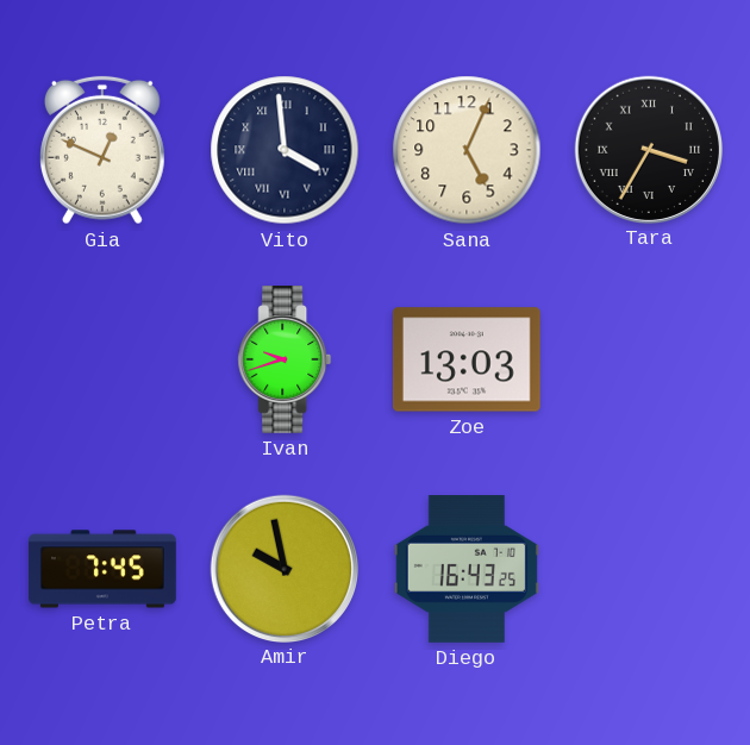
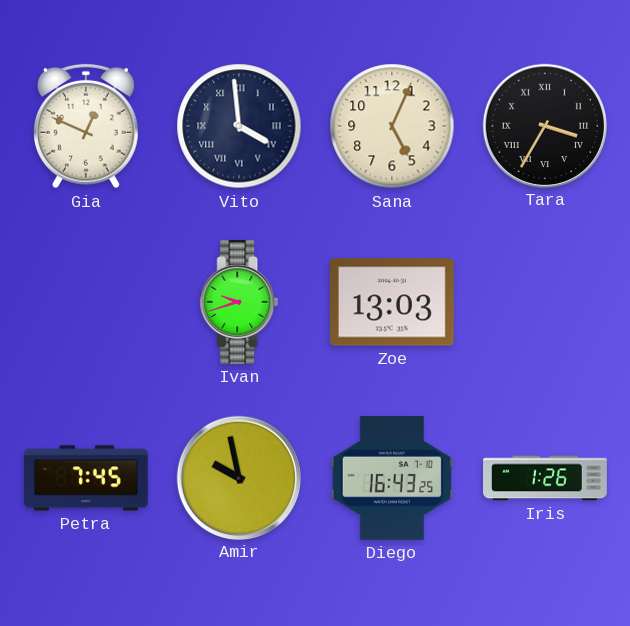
Iris: none -> 1:26 (545, 478)
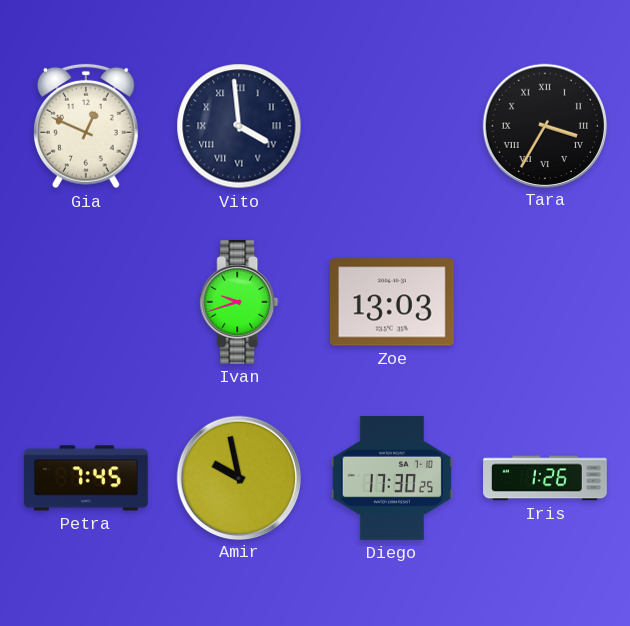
Sana: 5:04 -> none (392, 126)
Diego: 16:43 -> 17:30 (392, 479)
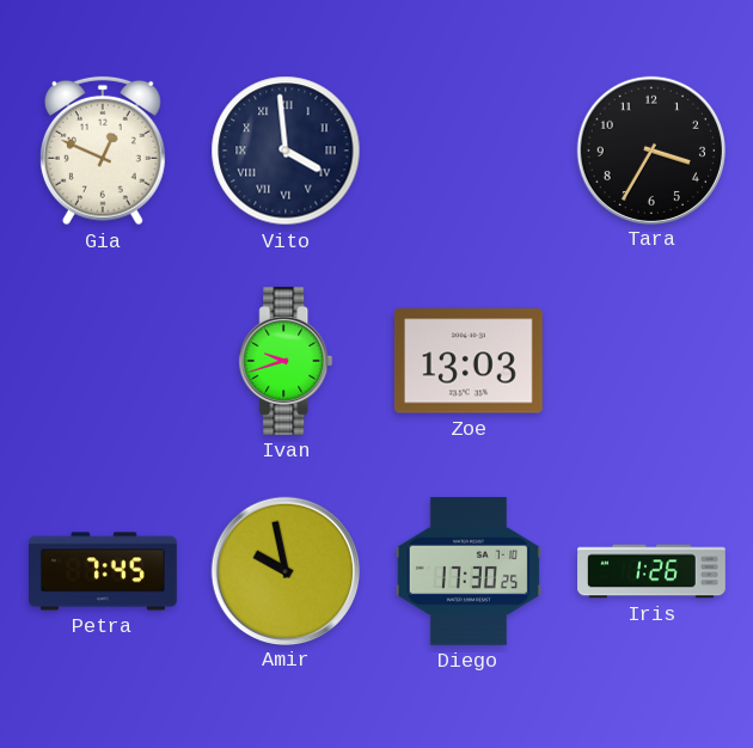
Tara numerals: Roman -> Arabic (650, 149)
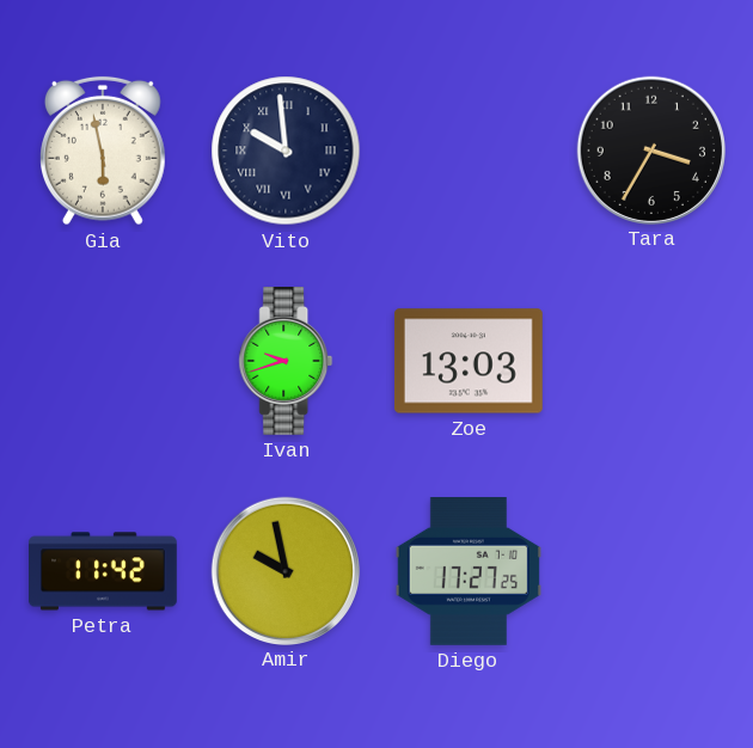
Gia: 12:49 -> 5:58 (103, 151)
Vito: 3:59 -> 9:59 (286, 151)
Petra: 7:45 -> 11:42 (104, 571)
Diego: 17:30 -> 17:27 (469, 572)
Iris: 1:26 -> none (651, 571)
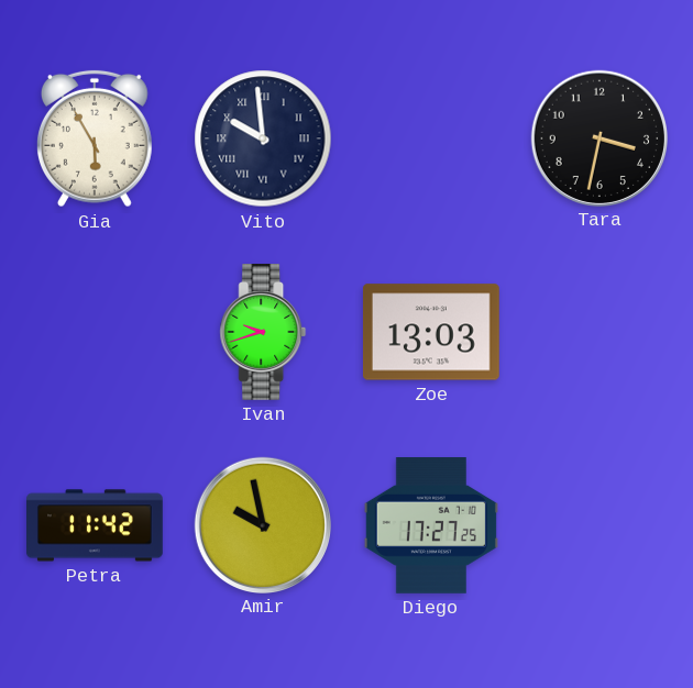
Gia: 5:58 -> 5:55 (95, 138)
Tara: 3:35 -> 3:32 (598, 137)
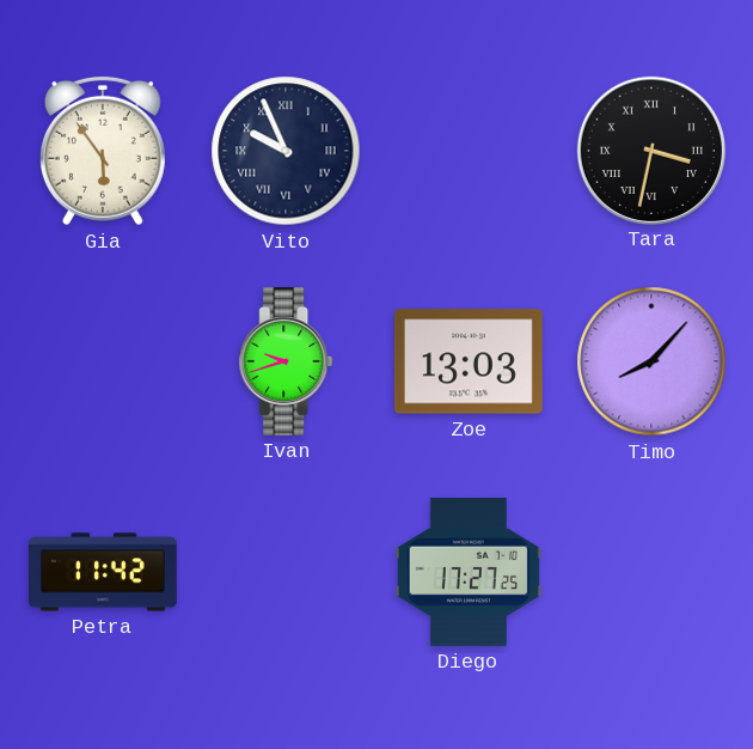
Gia: 5:55 -> 5:54 (103, 151)
Vito: 9:59 -> 9:56 (286, 151)
Tara numerals: Arabic -> Roman (650, 150)
Timo: none -> 8:07 (651, 361)
Amir: 9:58 -> none (262, 524)
